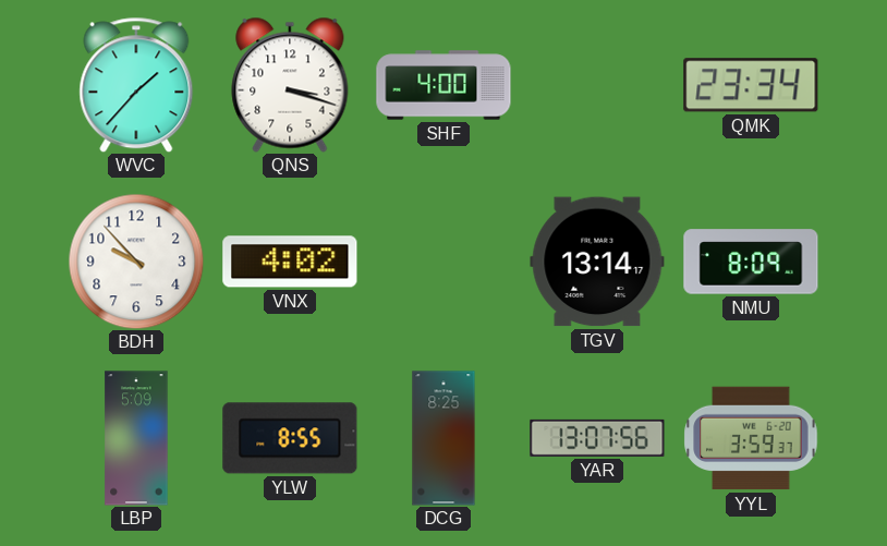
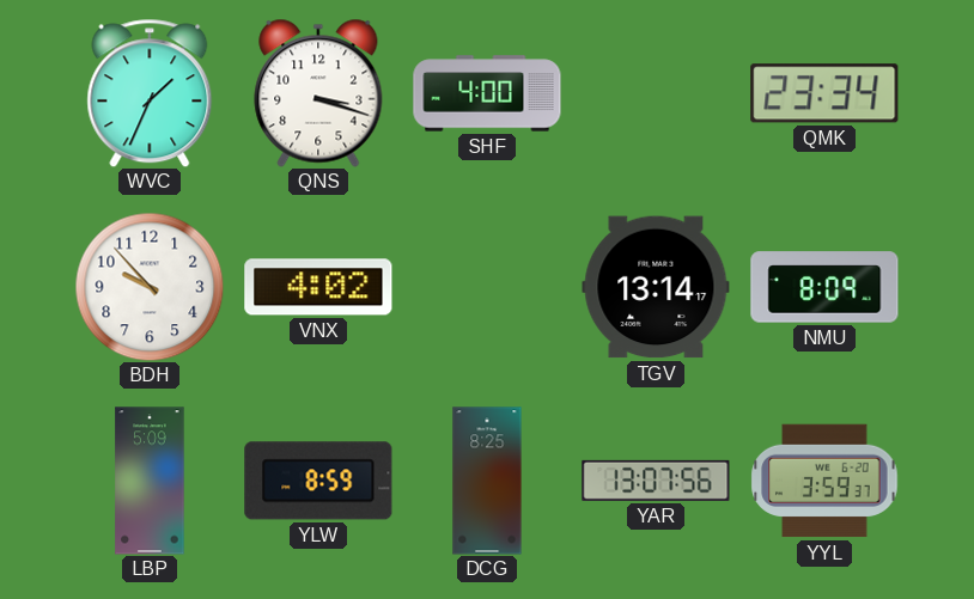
WVC: 1:37 -> 1:34 (150, 93)
YLW: 8:55 -> 8:59 (318, 481)
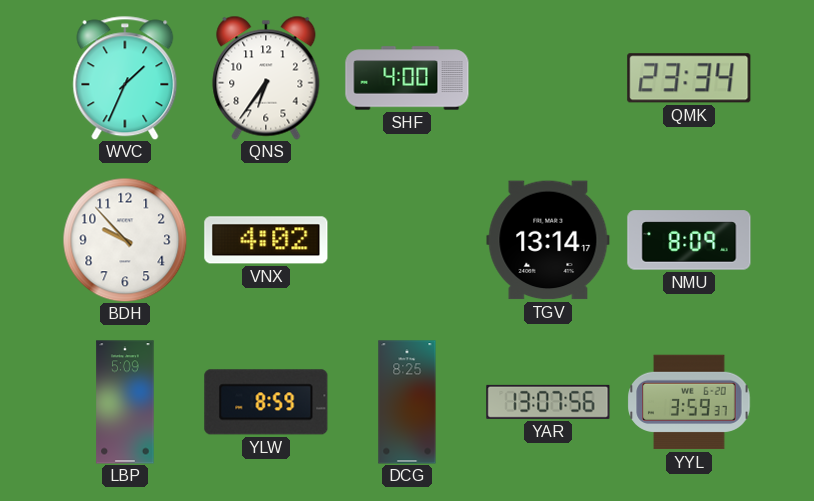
QNS: 3:18 -> 6:36 (266, 78)
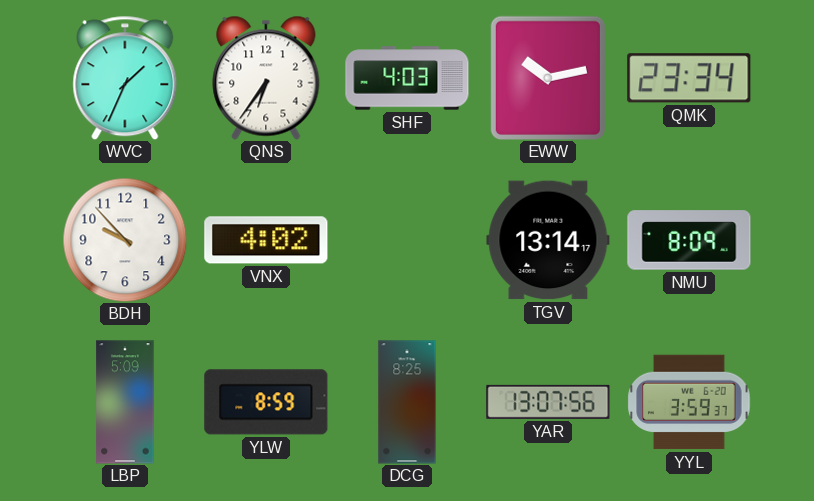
SHF: 4:00 -> 4:03 (407, 78)
EWW: none -> 10:13 (548, 77)
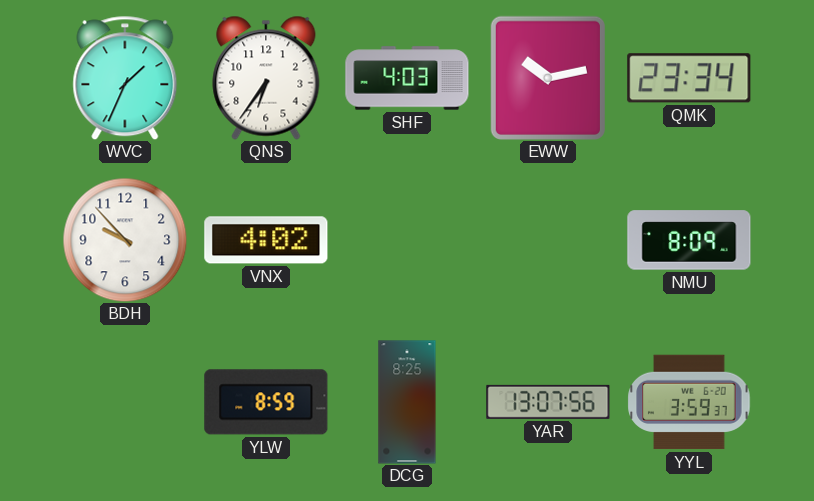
TGV: 13:14 -> none (548, 240)
LBP: 5:09 -> none (125, 402)
